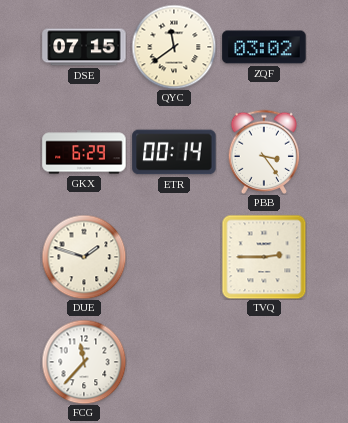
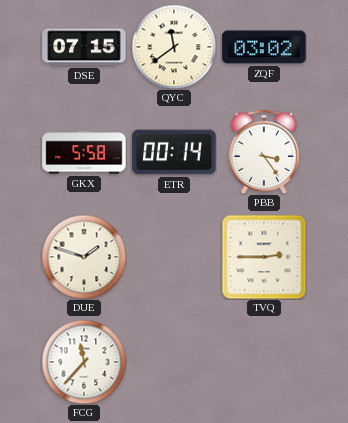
GKX: 6:29 -> 5:58 (84, 152)
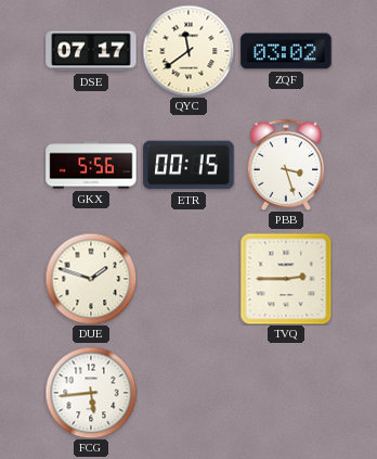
DSE: 07:15 -> 07:17 (91, 51)
GKX: 5:58 -> 5:56 (91, 165)
ETR: 00:14 -> 00:15 (188, 165)
PBB: 3:24 -> 3:27 (286, 165)
FCG: 11:37 -> 5:44 (91, 393)
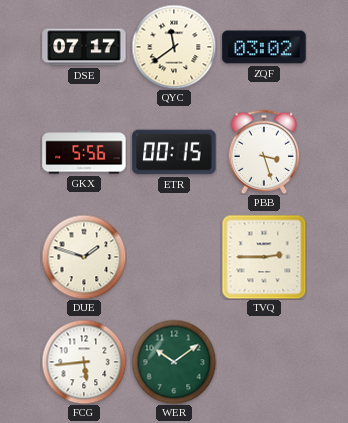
WER: none -> 10:09 (174, 362)
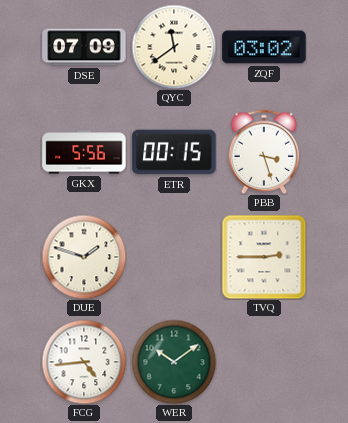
DSE: 07:17 -> 07:09 (84, 47)
FCG: 5:44 -> 4:44 (84, 362)
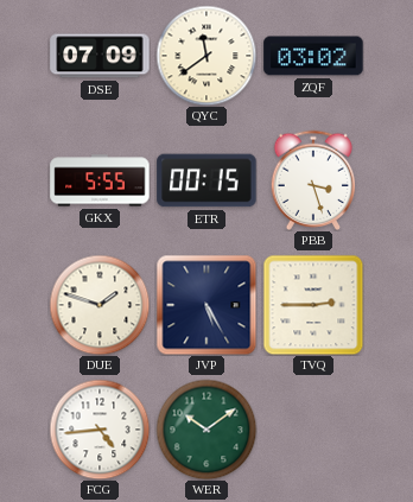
GKX: 5:56 -> 5:55 (100, 180)
JVP: none -> 5:25 (206, 305)
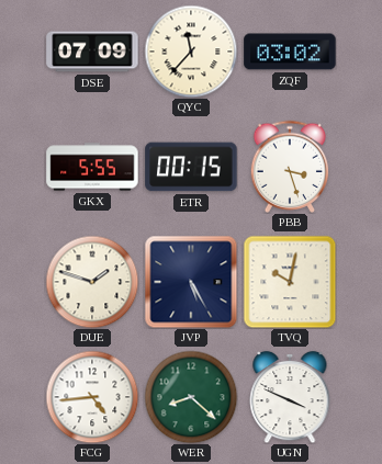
QYC: 11:39 -> 11:37 (191, 52)
TVQ: 2:45 -> 10:02 (290, 282)
WER: 10:09 -> 8:22 (191, 397)
UGN: none -> 3:49 (290, 397)
